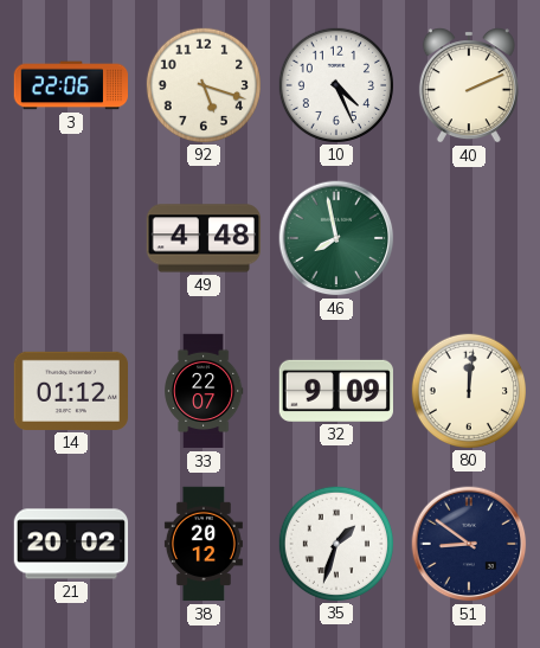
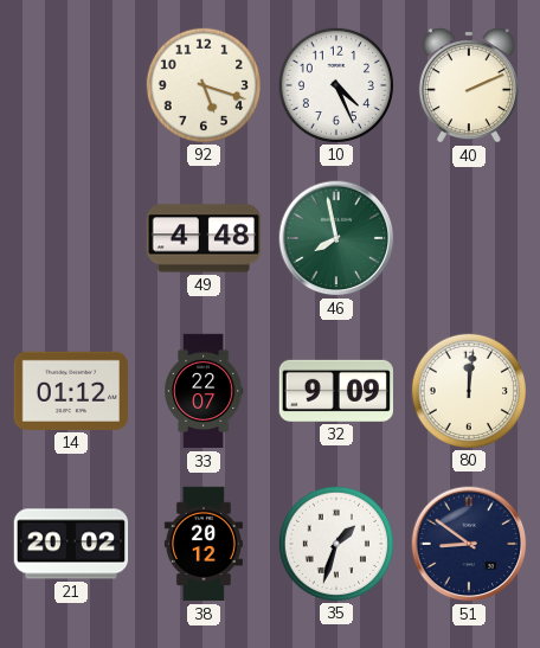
3: 22:06 -> none (70, 85)
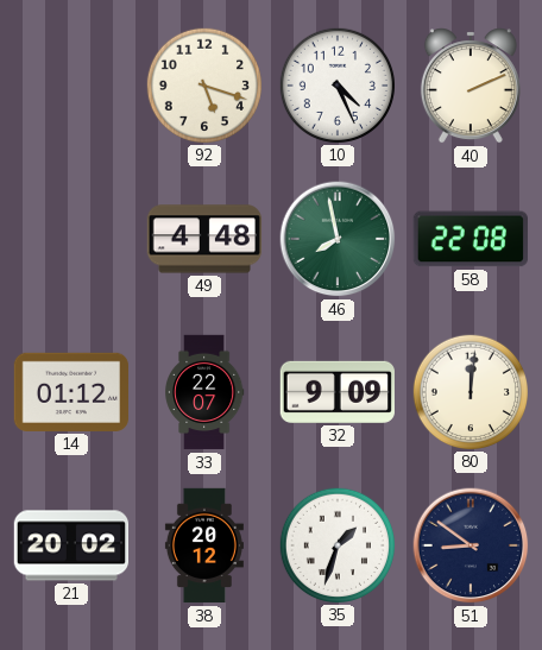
58: none -> 22:08 (469, 239)
